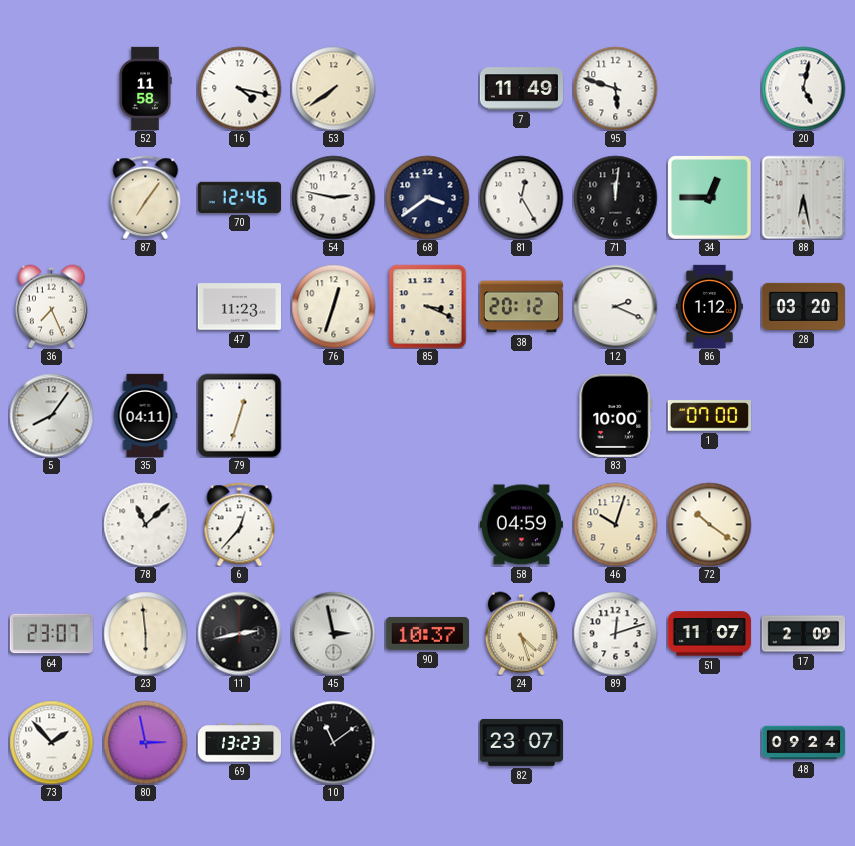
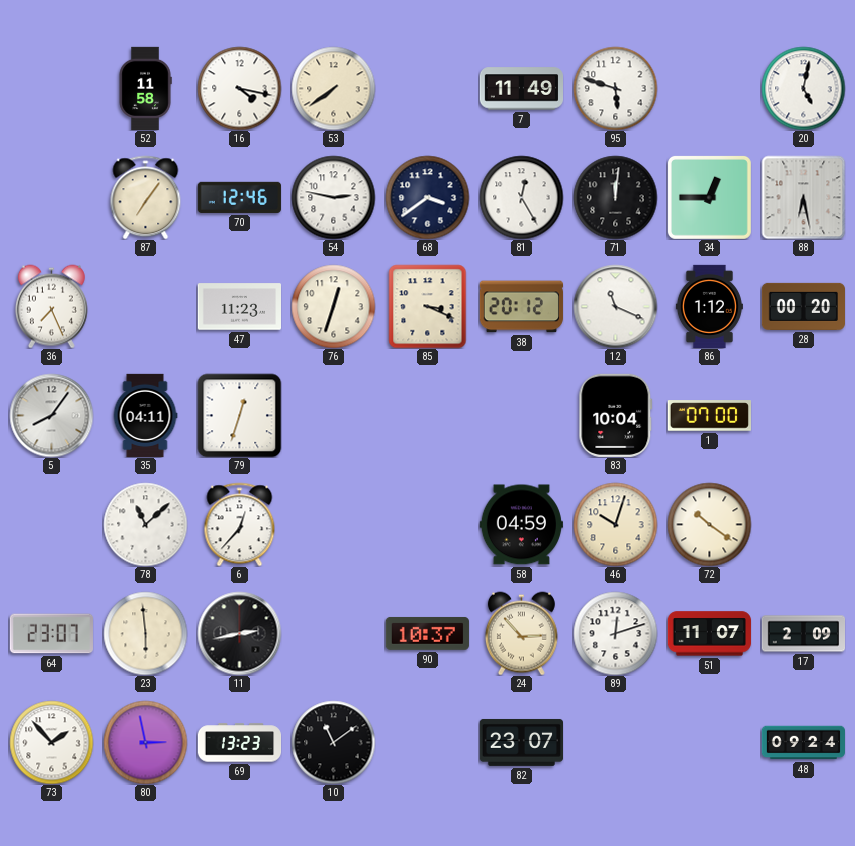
12: 2:19 -> 11:19 (615, 306)
28: 03:20 -> 00:20 (803, 306)
83: 10:00 -> 10:04 (616, 415)
45: 2:58 -> none (333, 633)
24: 4:27 -> 2:53 (521, 633)
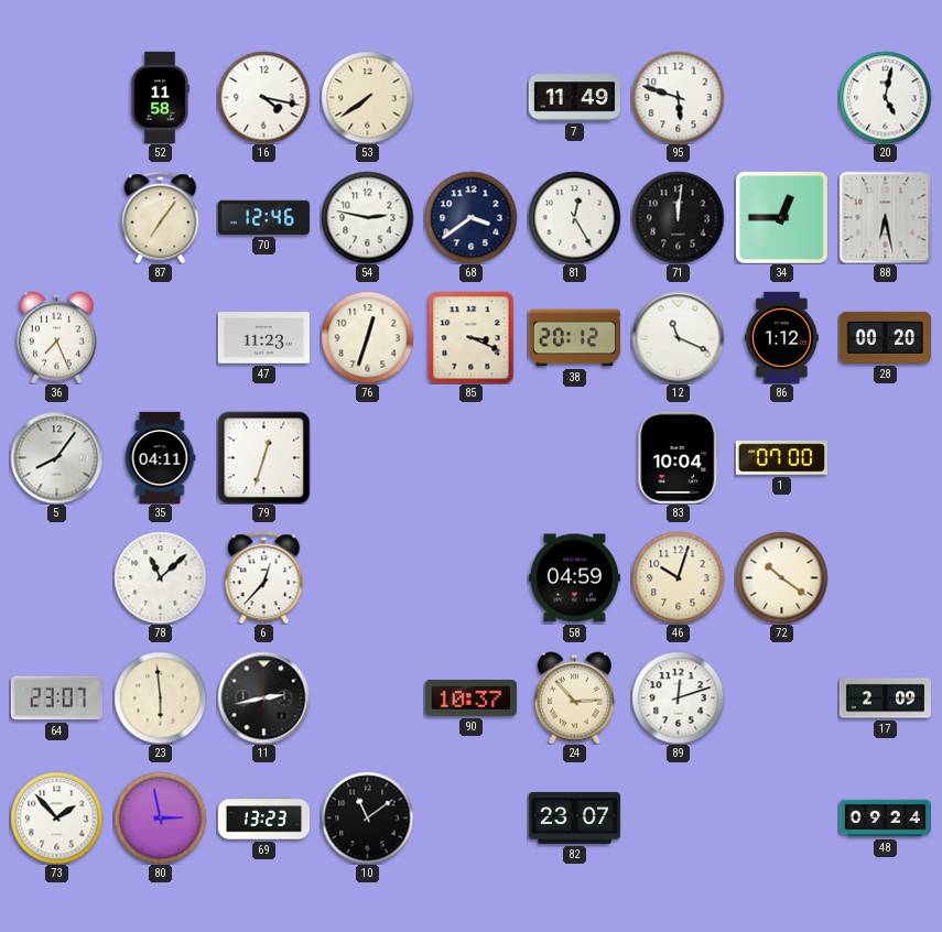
51: 11:07 -> none (709, 634)
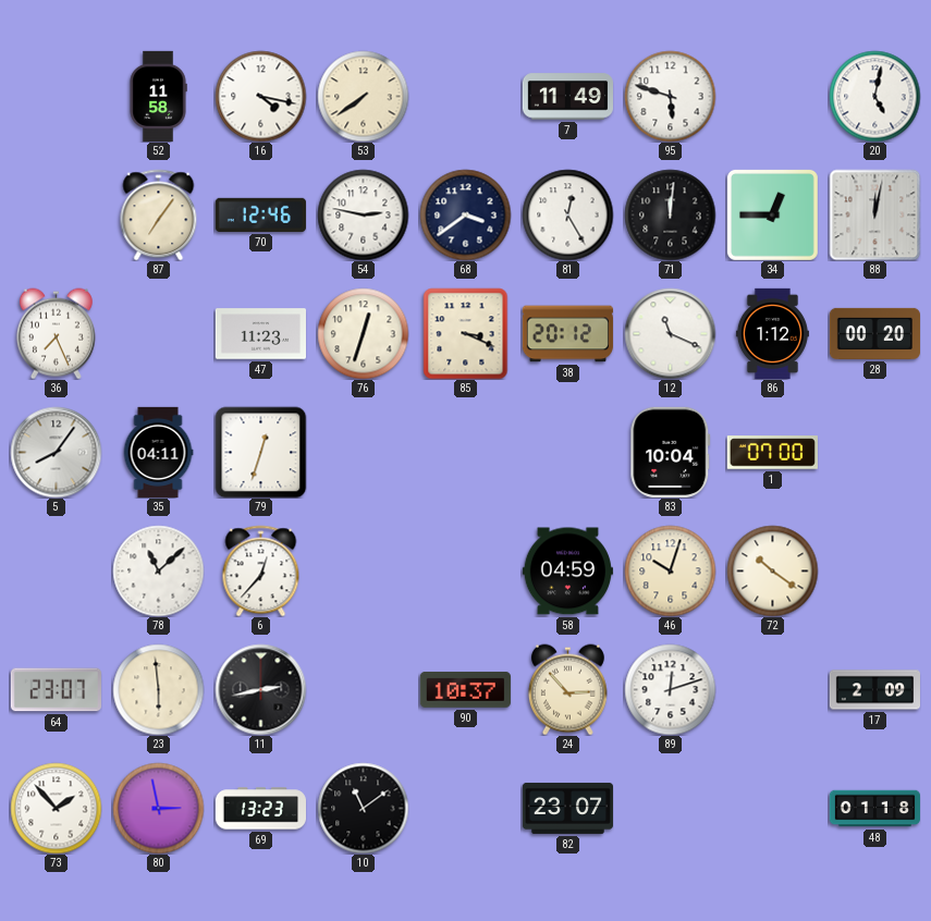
88: 6:28 -> 12:02 (874, 214)
48: 09:24 -> 01:18 (874, 809)
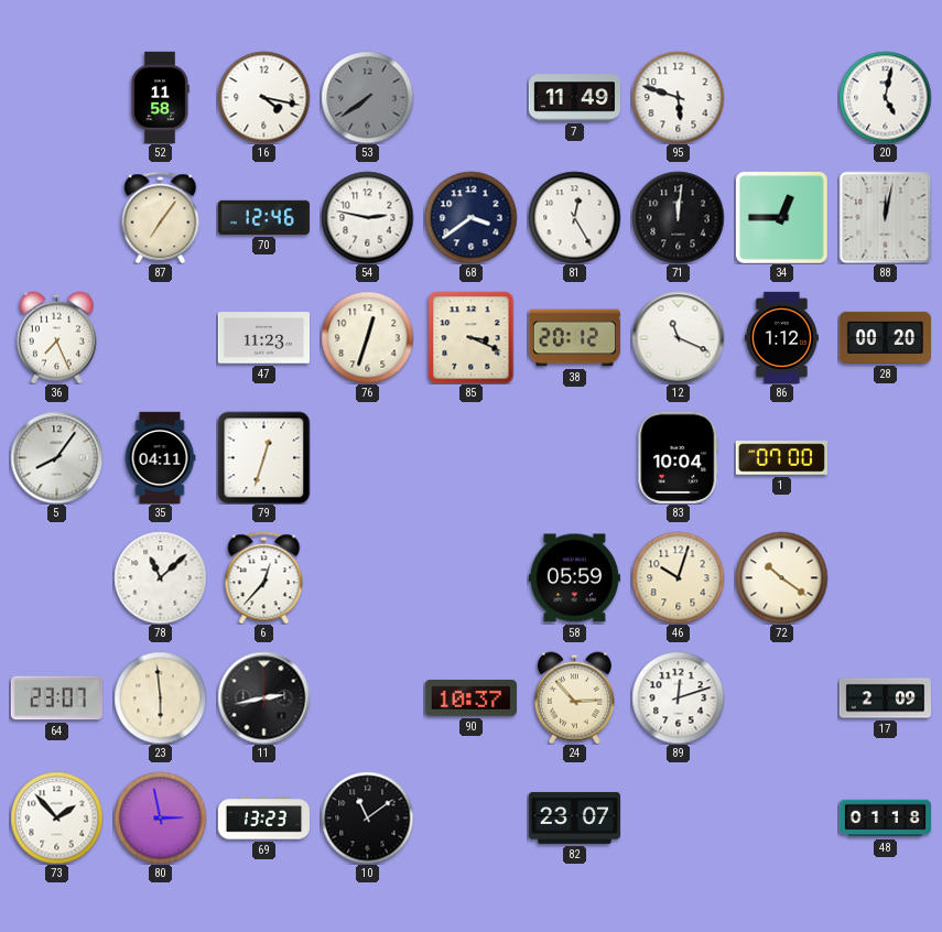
53 dial: cream -> grey (367, 97)
58: 04:59 -> 05:59 (574, 578)
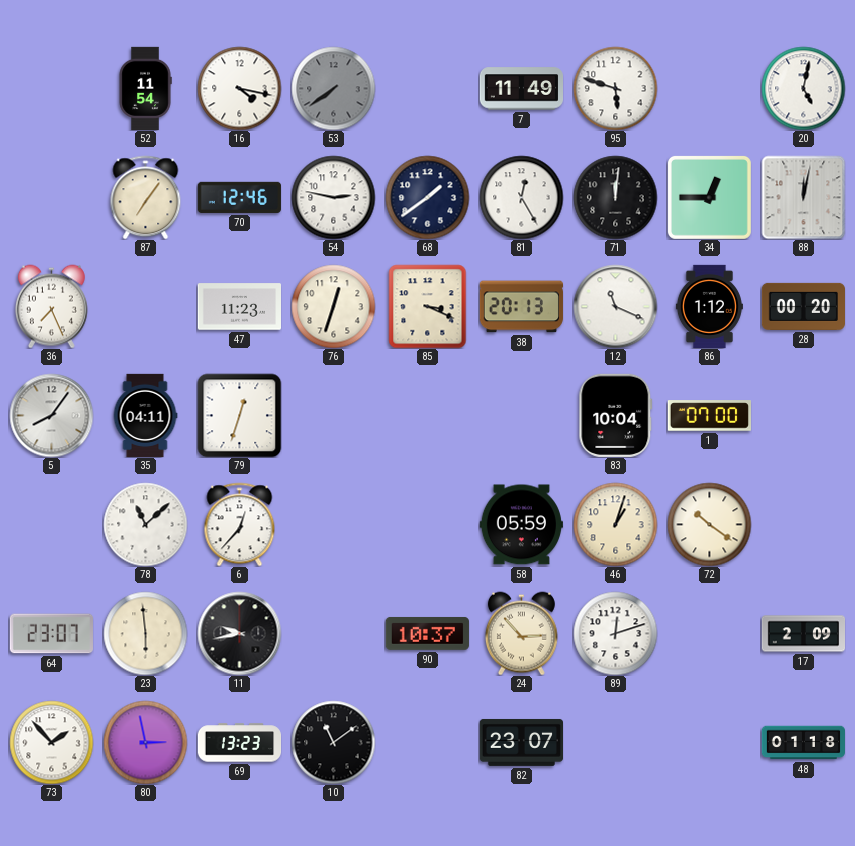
52: 11:58 -> 11:54 (145, 88)
68: 3:39 -> 1:39 (427, 197)
38: 20:12 -> 20:13 (521, 307)
46: 10:03 -> 1:03 (615, 524)
11: 2:43 -> 9:43 (239, 633)
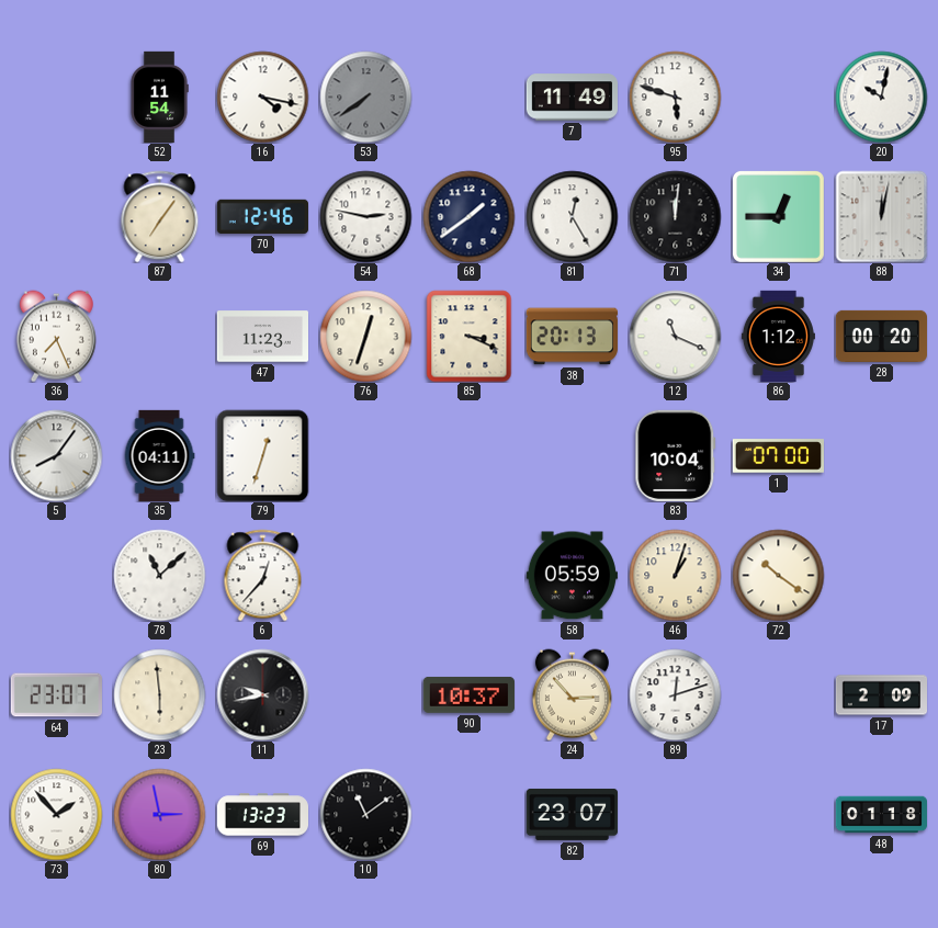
20: 5:02 -> 10:02 (881, 97)
